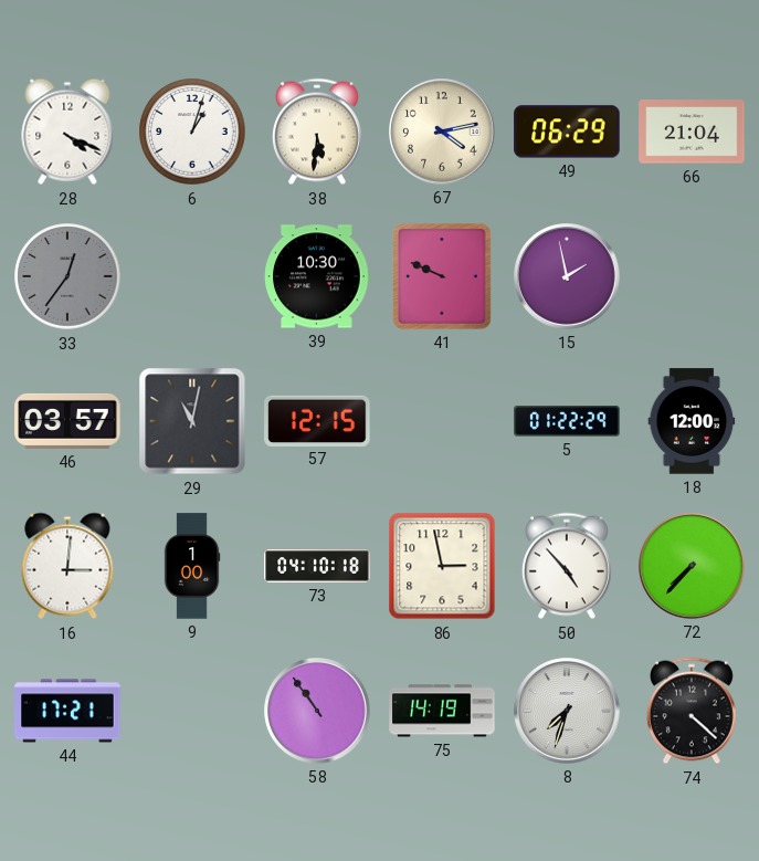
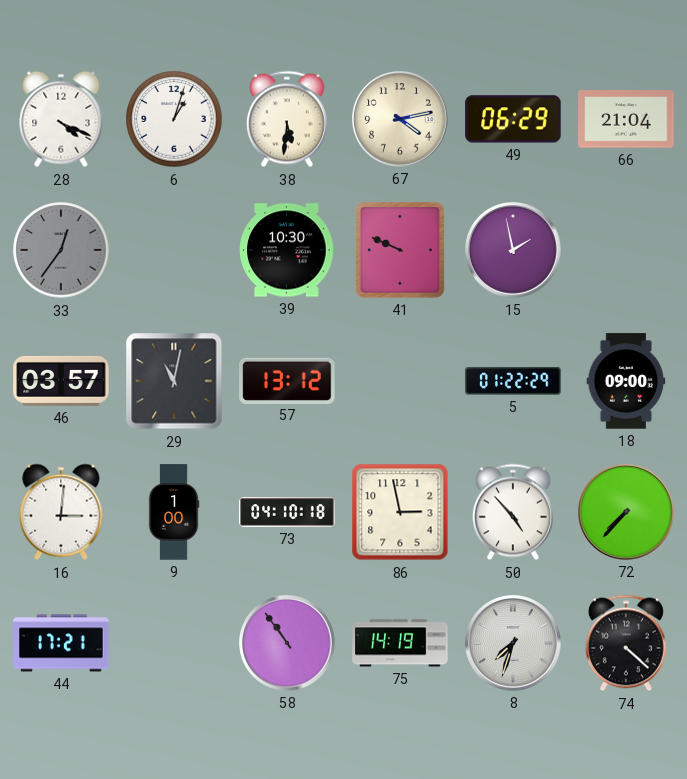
57: 12:15 -> 13:12 (287, 380)
18: 12:00 -> 09:00 (626, 381)
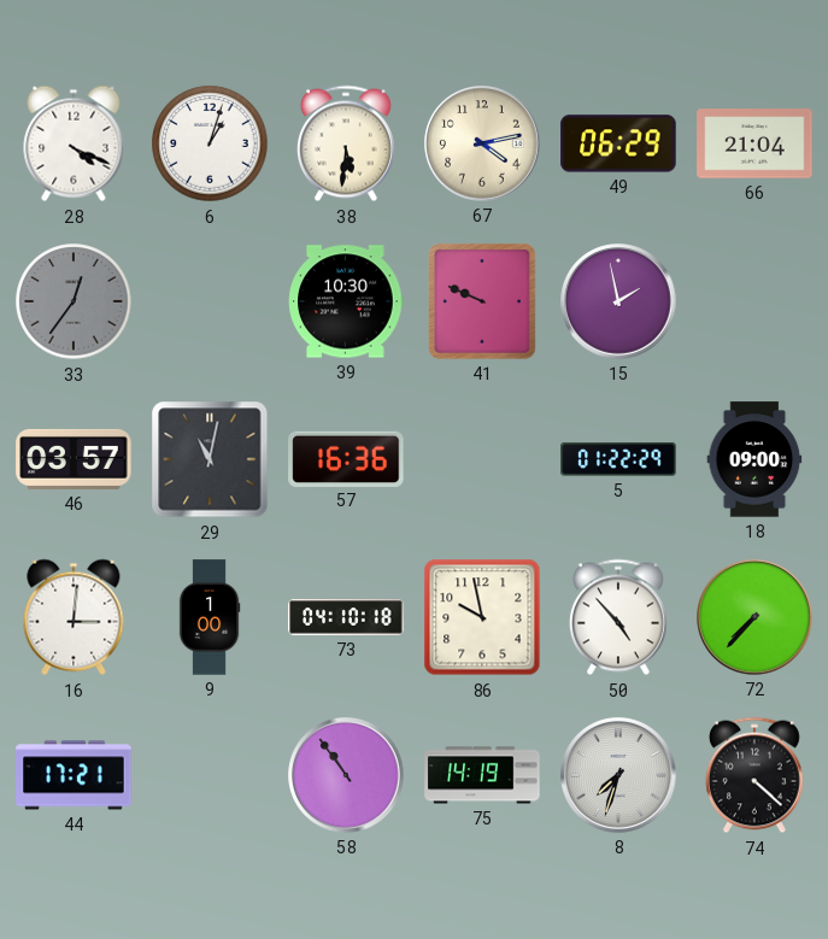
57: 13:12 -> 16:36 (346, 458)
86: 2:58 -> 9:58 (482, 617)
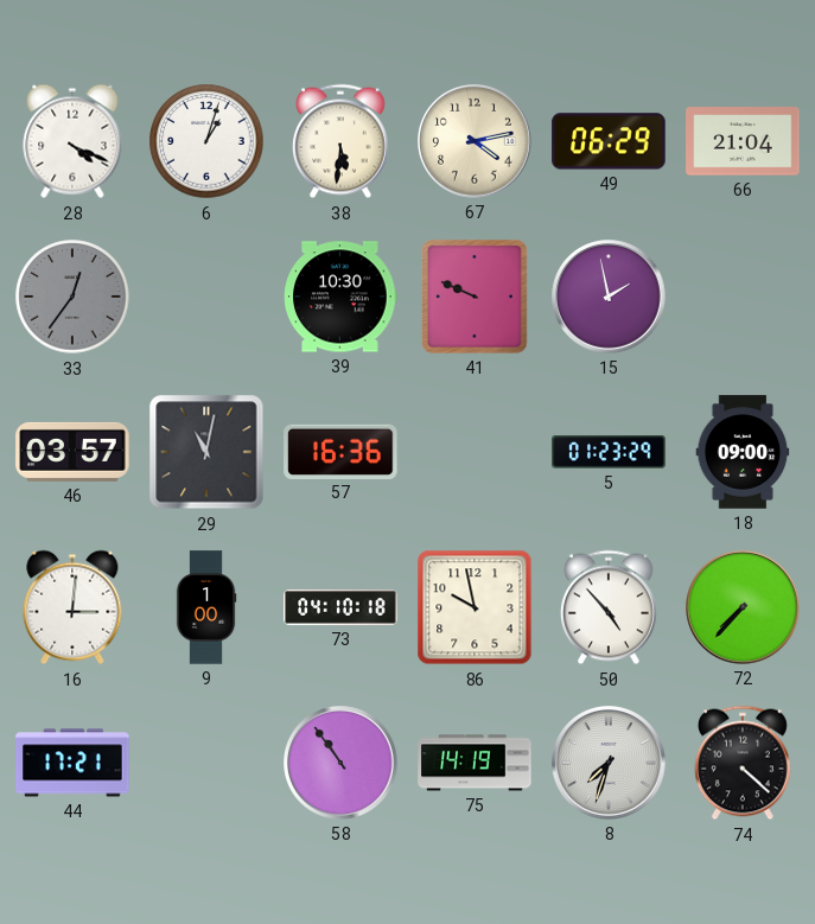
5: 01:22 -> 01:23 (609, 452)
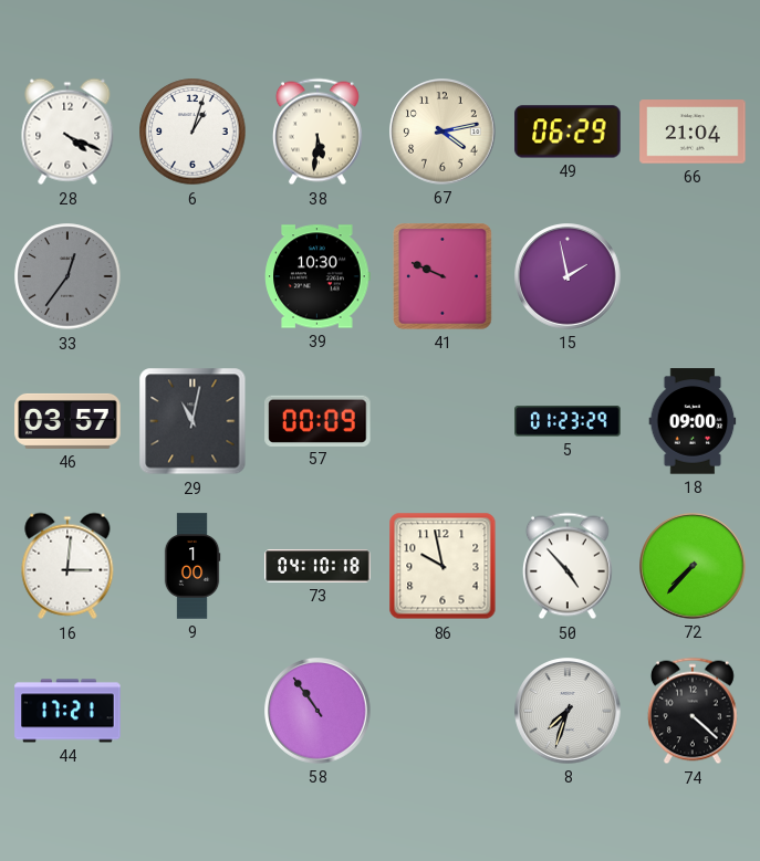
57: 16:36 -> 00:09 (317, 420)
75: 14:19 -> none (475, 763)
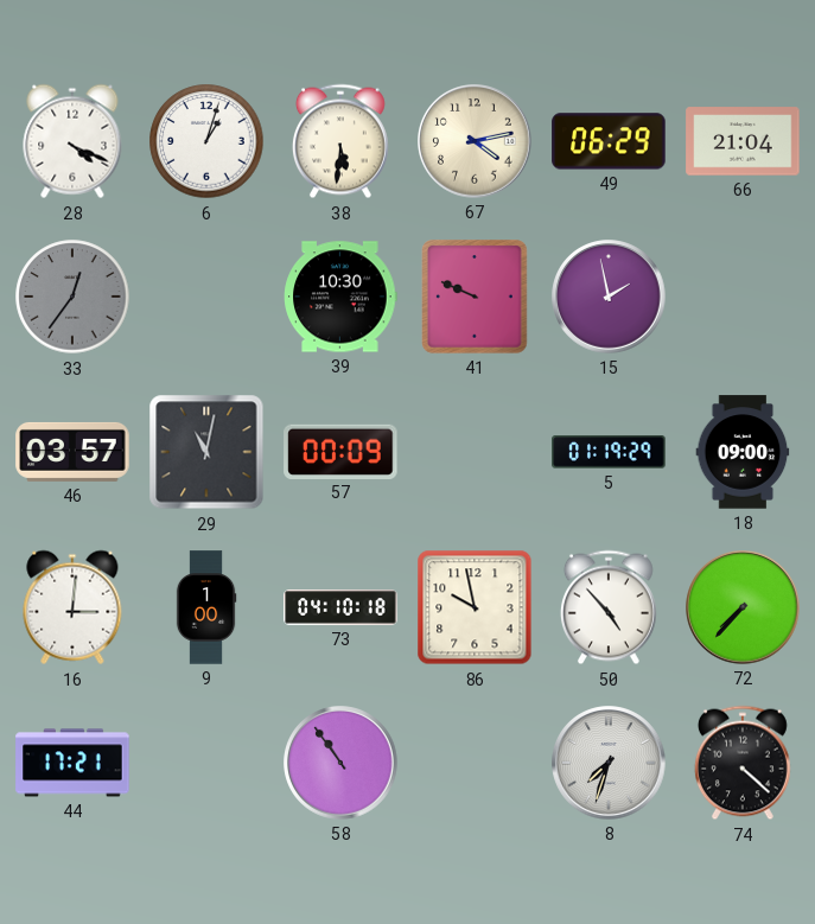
5: 01:23 -> 01:19 (609, 452)
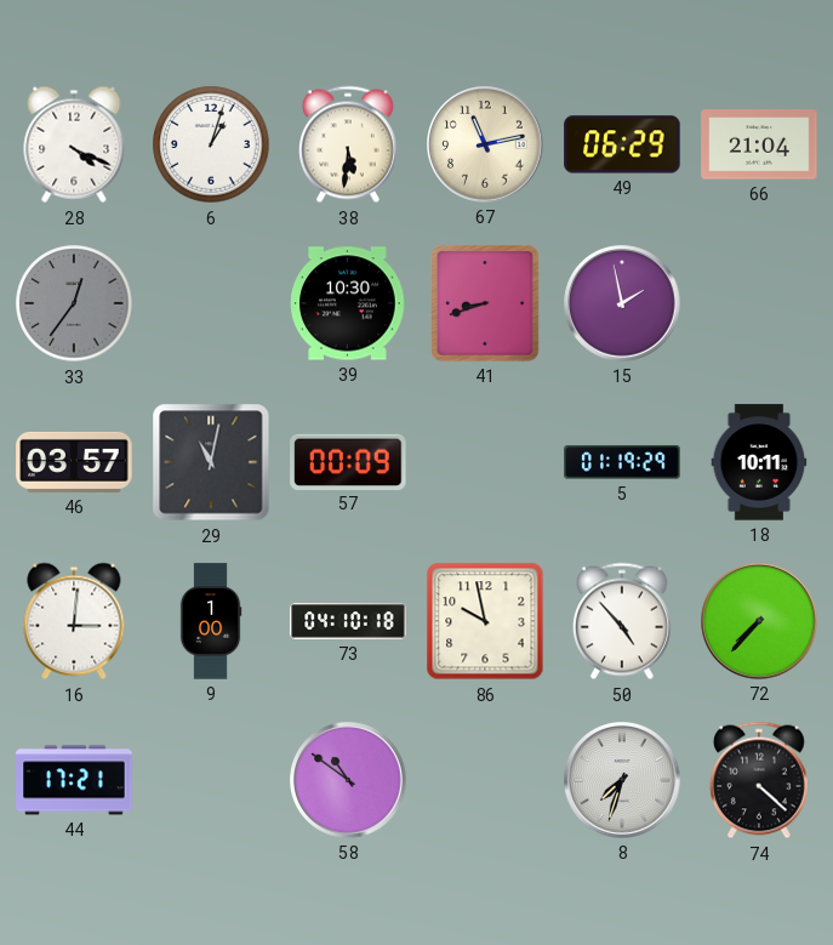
67: 4:13 -> 11:13 (485, 144)
41: 9:49 -> 8:42 (486, 303)
18: 09:00 -> 10:11 (759, 462)
58: 10:54 -> 10:51 (348, 780)
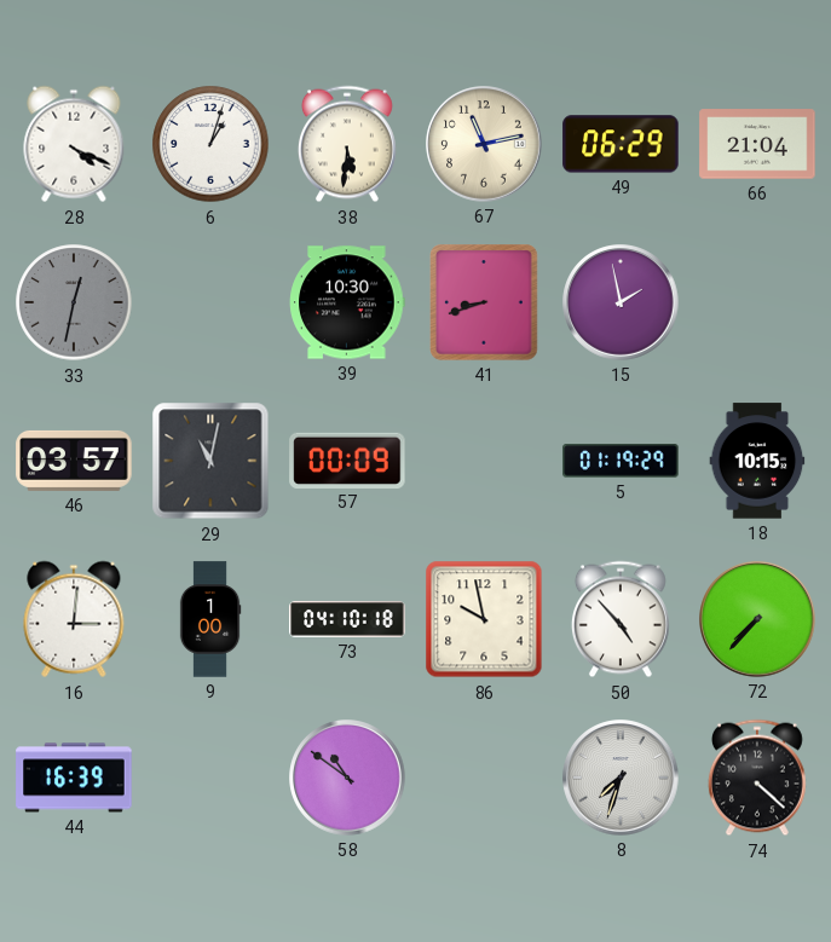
33: 12:36 -> 12:32 (74, 302)
18: 10:11 -> 10:15 (757, 461)
44: 17:21 -> 16:39 (74, 778)
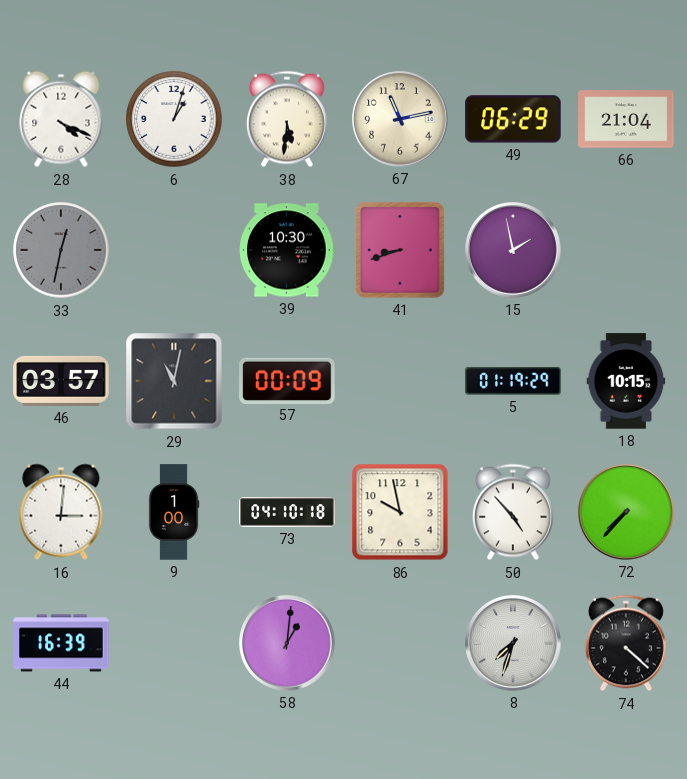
58: 10:51 -> 1:01 (287, 643)
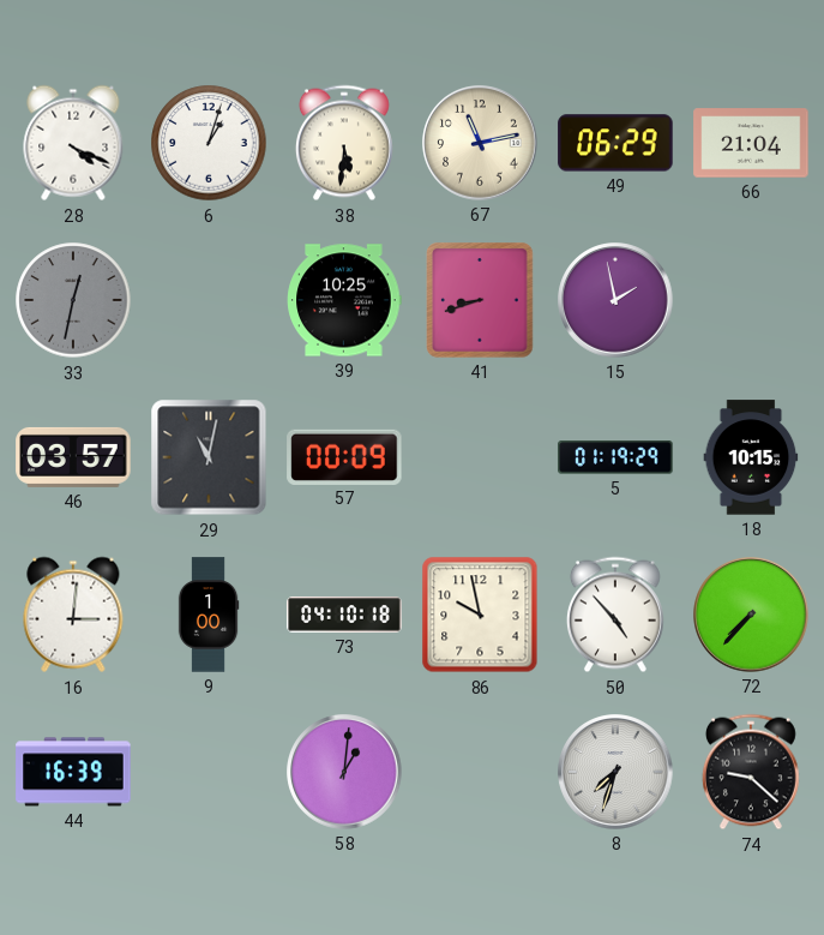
39: 10:30 -> 10:25 (344, 300)
74: 4:22 -> 9:22 (751, 772)
